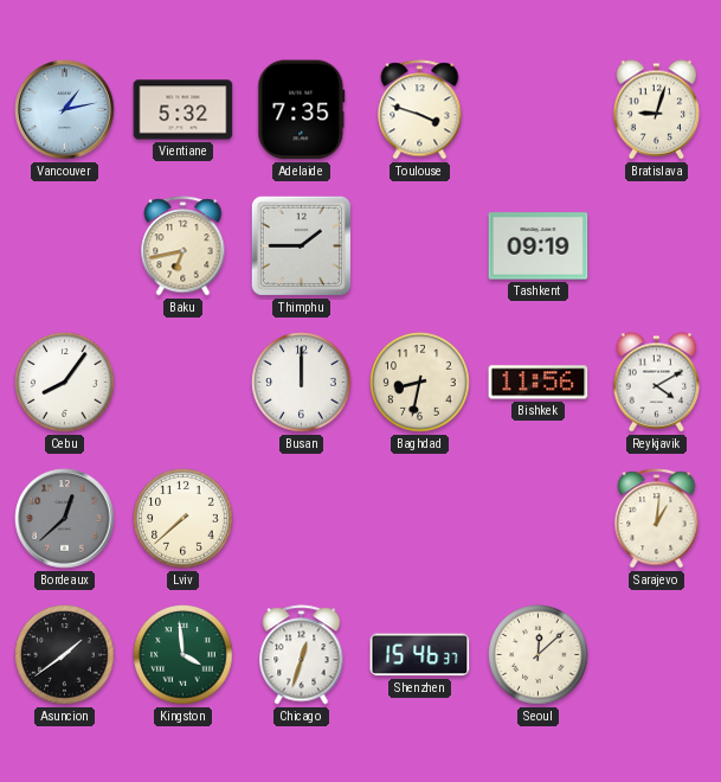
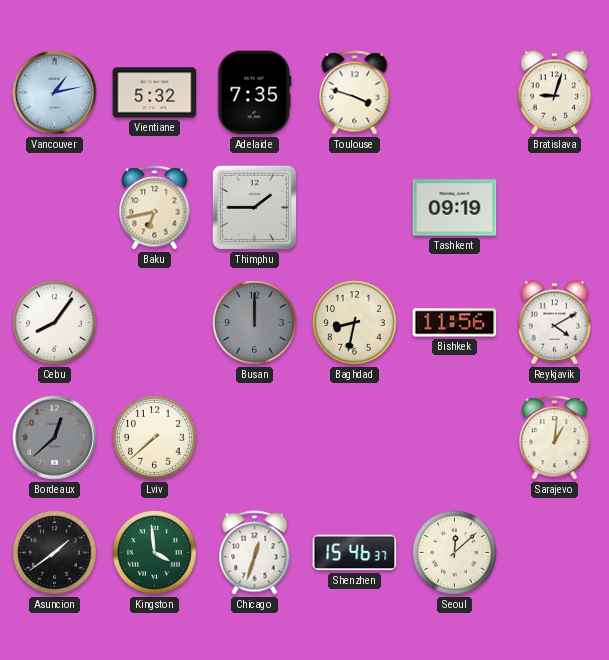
Busan dial: white -> grey (255, 323)
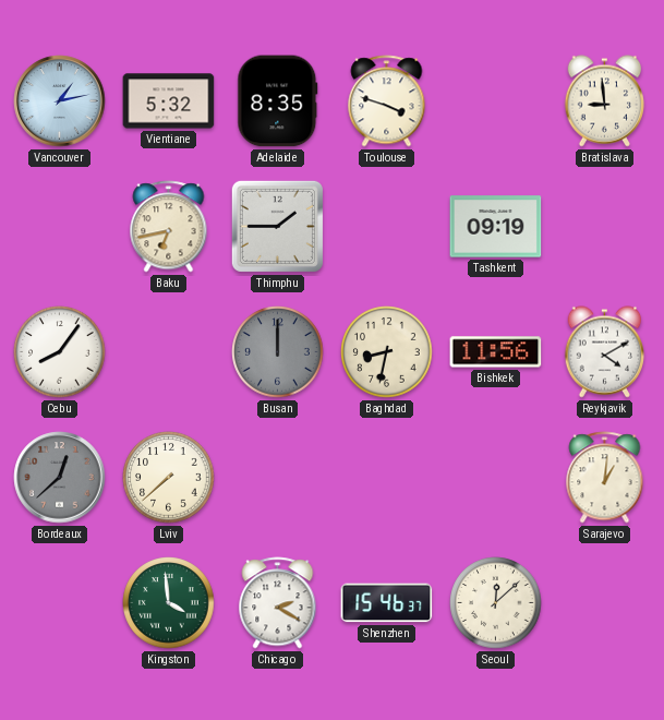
Adelaide: 7:35 -> 8:35 (278, 101)
Bratislava: 9:03 -> 8:59 (605, 101)
Asuncion: 1:39 -> none (55, 553)
Chicago: 12:33 -> 2:20 (278, 603)
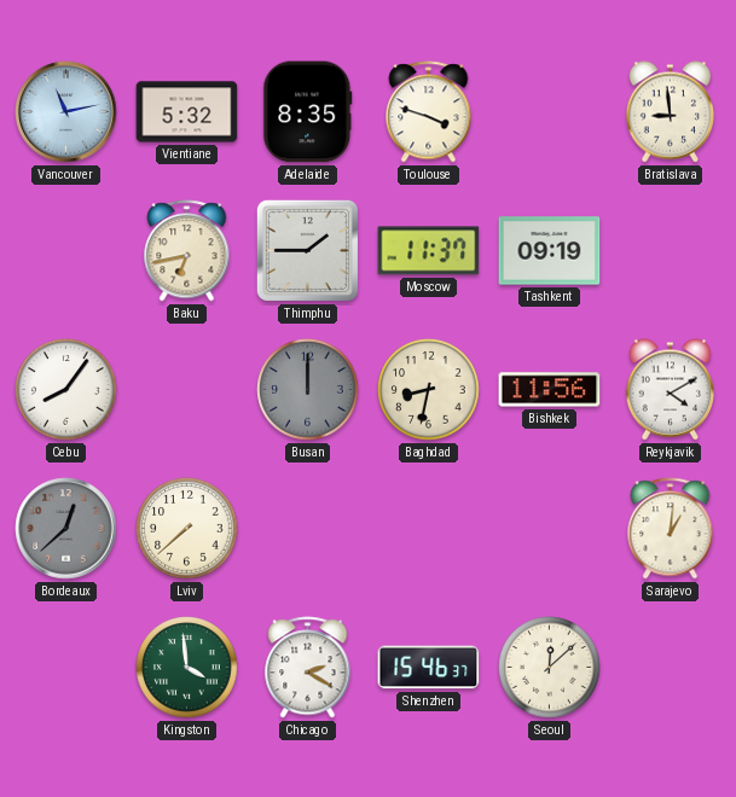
Vancouver: 1:13 -> 11:13 (66, 112)
Moscow: none -> 11:37 (429, 251)
